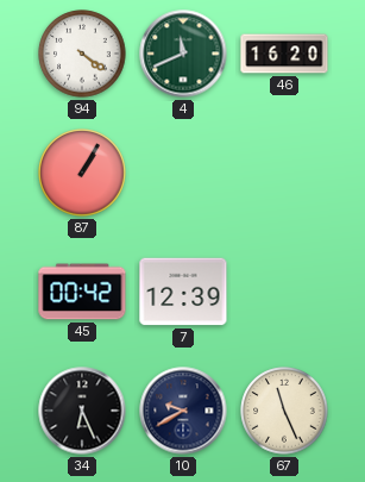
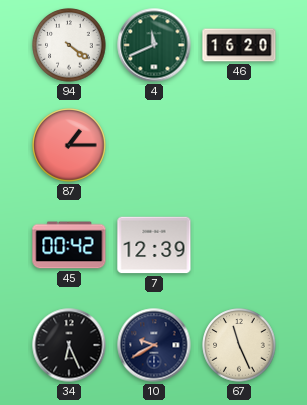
87: 1:05 -> 1:15 (69, 145)
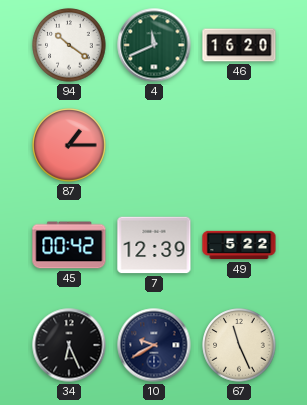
94: 4:21 -> 10:21 (69, 45)
49: none -> 5:22 (239, 245)
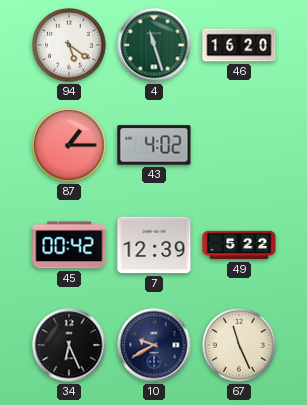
94: 10:21 -> 5:21 (69, 45)
4: 11:41 -> 11:27 (154, 45)
43: none -> 4:02 (154, 145)
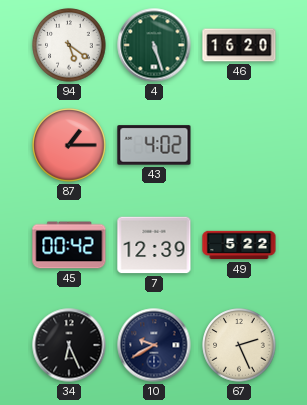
4: 11:27 -> 5:27 (154, 45)
67: 11:26 -> 2:26 (239, 345)
